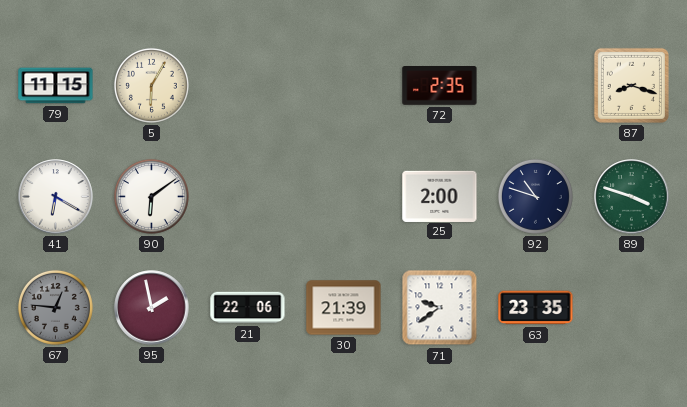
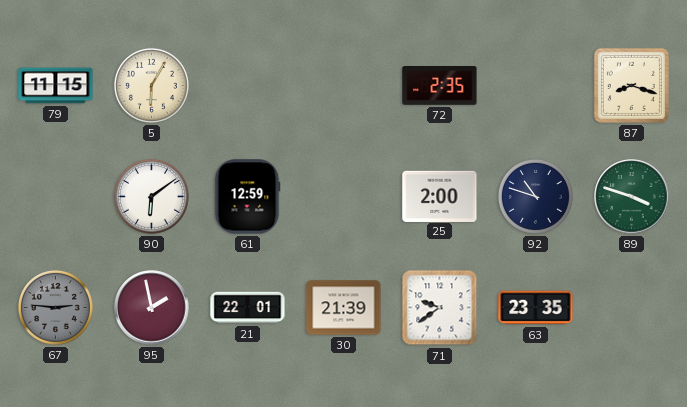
41: 6:20 -> none (56, 197)
61: none -> 12:59 (248, 197)
67: 12:46 -> 2:46 (55, 307)
21: 22:06 -> 22:01 (248, 308)
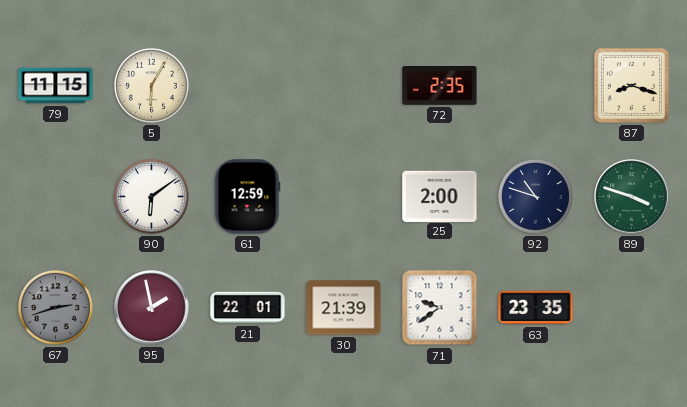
67: 2:46 -> 2:42 (55, 307)
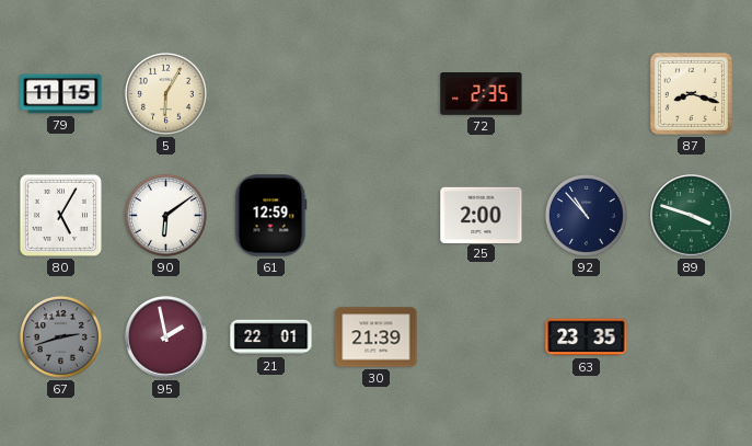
80: none -> 5:05 (60, 215)
92: 10:48 -> 10:53 (586, 215)
71: 9:39 -> none (440, 308)
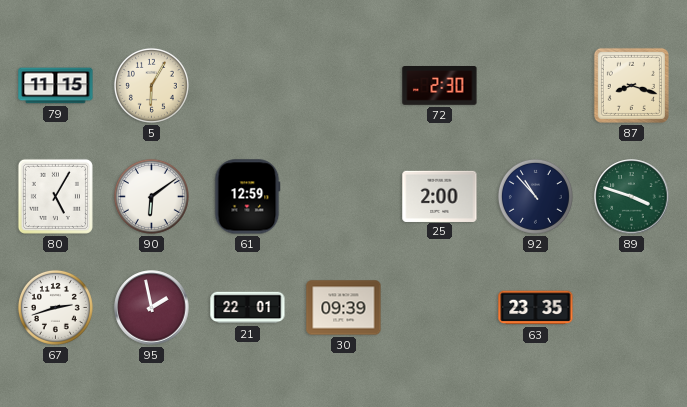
72: 2:35 -> 2:30 (440, 86)
67 dial: grey -> white (55, 307)
30: 21:39 -> 09:39 (344, 308)
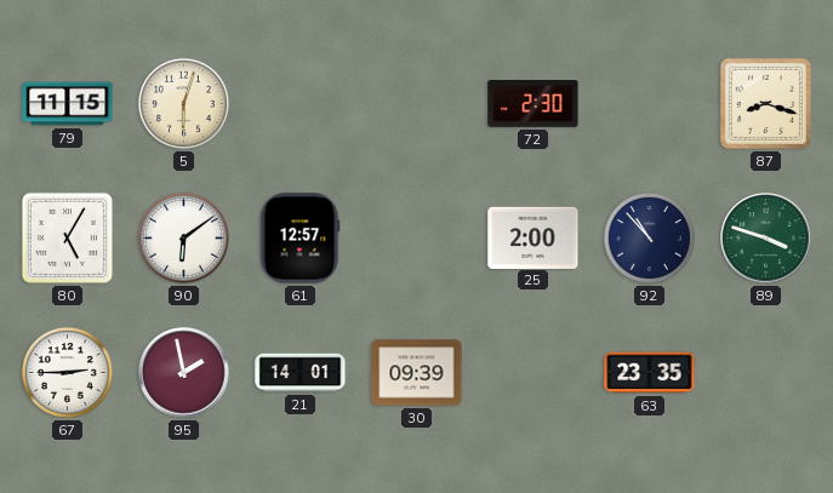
5: 6:05 -> 6:03 (183, 103)
61: 12:59 -> 12:57 (301, 239)
67: 2:42 -> 2:45 (67, 372)
21: 22:01 -> 14:01 (301, 373)
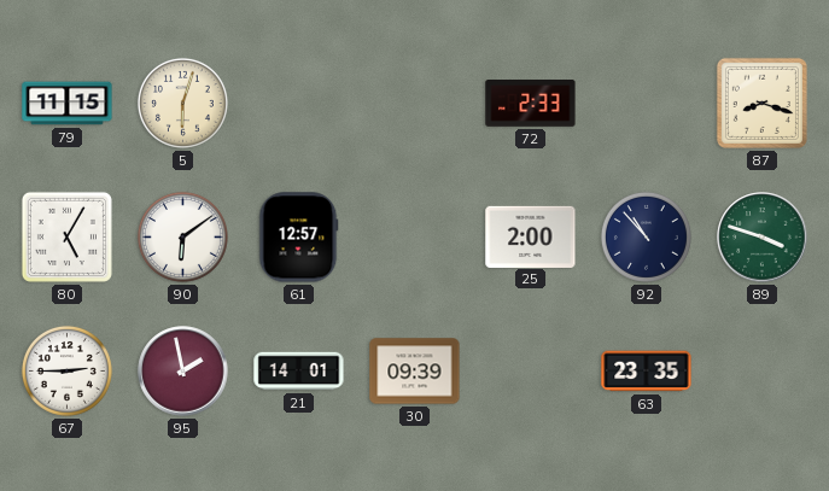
72: 2:30 -> 2:33 (531, 104)
